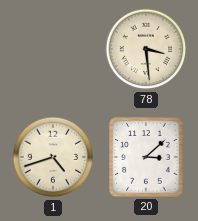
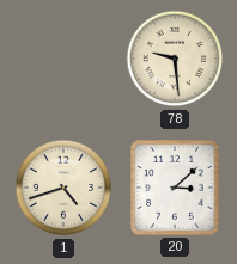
78: 3:29 -> 9:29 (175, 59)
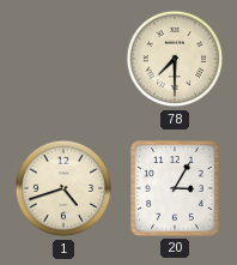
78: 9:29 -> 7:30 (175, 59)
20: 3:08 -> 3:05 (175, 188)
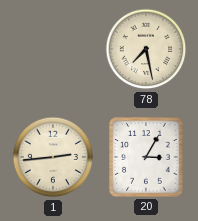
78: 7:30 -> 7:28 (146, 49)
1: 4:42 -> 2:44 (53, 157)
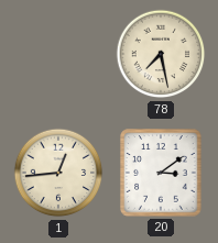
1: 2:44 -> 12:44 (58, 173)
20: 3:05 -> 3:09 (161, 173)
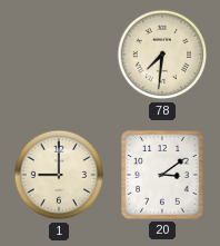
78: 7:28 -> 7:31 (162, 55)
1: 12:44 -> 9:00 (59, 175)
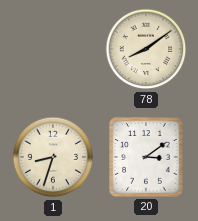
78: 7:31 -> 8:09 (146, 49)
1: 9:00 -> 8:33 (53, 157)
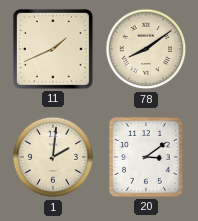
11: none -> 1:41 (53, 49)
1: 8:33 -> 2:01 (53, 157)
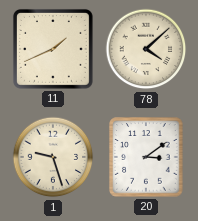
78: 8:09 -> 4:08 (146, 49)
1: 2:01 -> 9:27 (53, 157)
